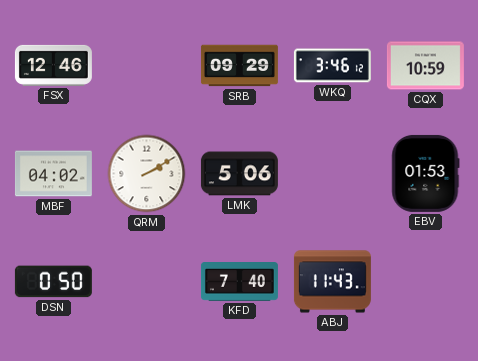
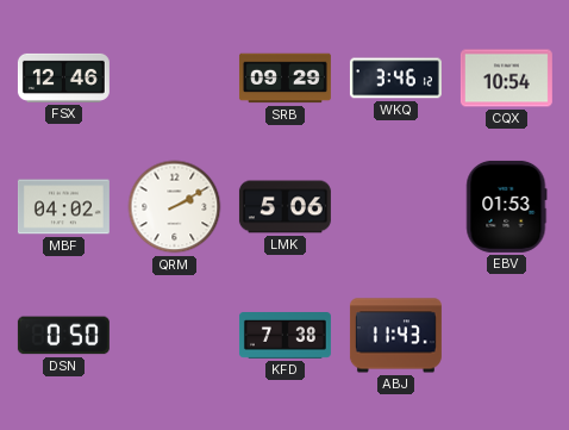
CQX: 10:59 -> 10:54 (506, 79)
KFD: 7:40 -> 7:38 (284, 336)
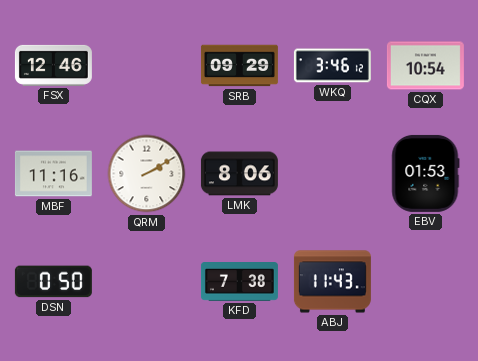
MBF: 04:02 -> 11:16 (53, 174)
LMK: 5:06 -> 8:06 (239, 174)
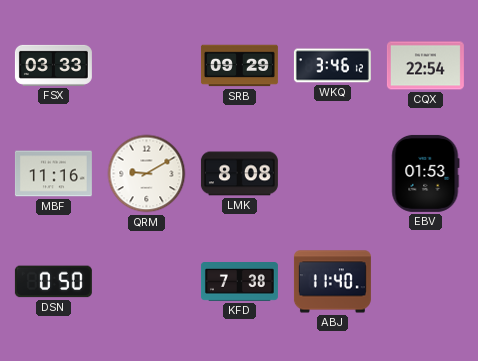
FSX: 12:46 -> 03:33 (53, 65)
CQX: 10:54 -> 22:54 (425, 66)
QRM: 2:10 -> 9:10 (147, 174)
LMK: 8:06 -> 8:08 (239, 174)
ABJ: 11:43 -> 11:40 (332, 282)
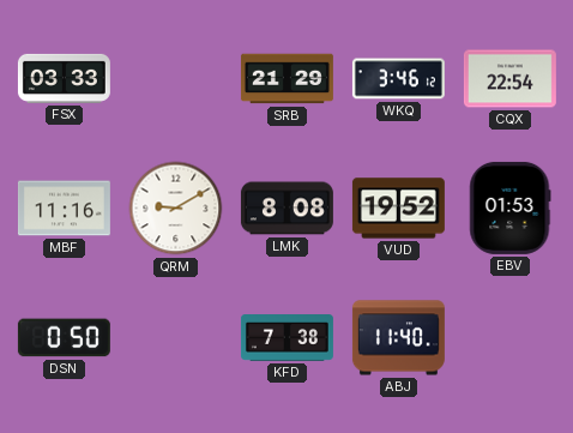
SRB: 09:29 -> 21:29 (286, 79)
VUD: none -> 19:52 (398, 209)
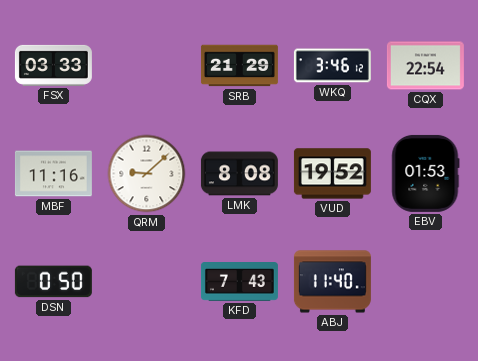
QRM: 9:10 -> 9:08 (147, 174)
KFD: 7:38 -> 7:43 (239, 282)
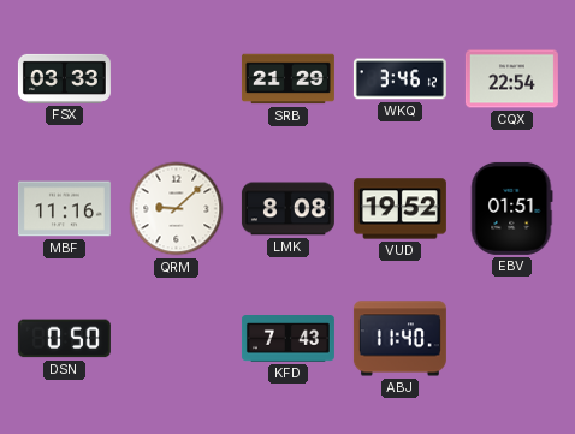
EBV: 01:53 -> 01:51 (512, 208)
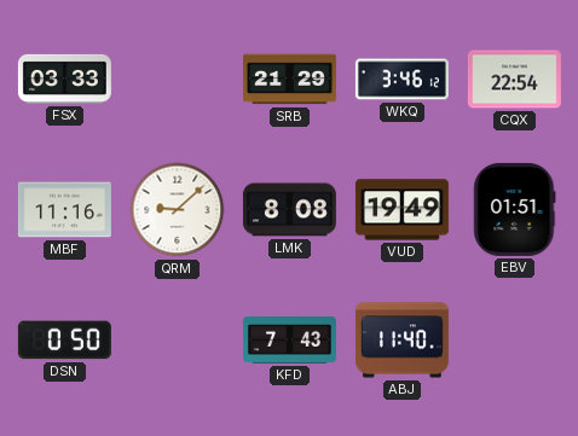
VUD: 19:52 -> 19:49 (401, 210)
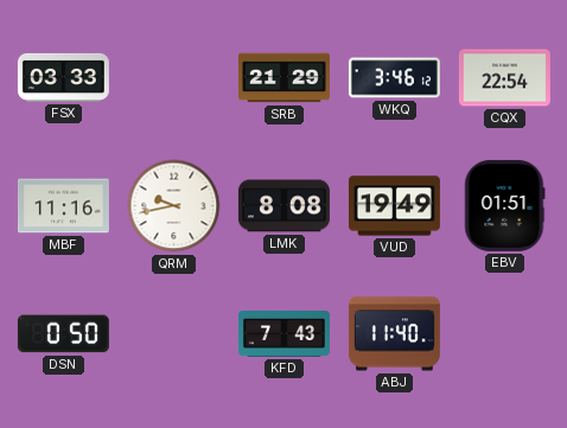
QRM: 9:08 -> 9:43 (174, 206)
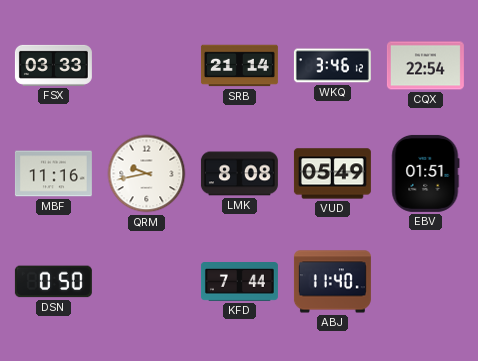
SRB: 21:29 -> 21:14 (239, 66)
VUD: 19:49 -> 05:49 (332, 174)
KFD: 7:43 -> 7:44 (239, 282)
